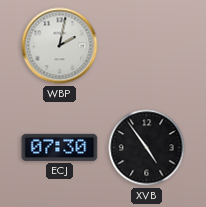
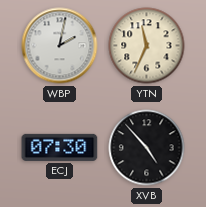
YTN: none -> 11:34 (147, 46)
XVB: 4:54 -> 4:53 (147, 148)
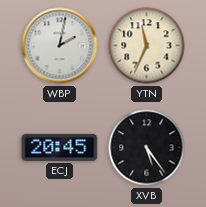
ECJ: 07:30 -> 20:45 (60, 147)
XVB: 4:53 -> 5:24 (147, 148)
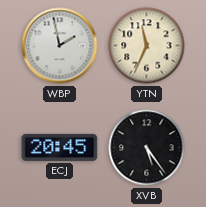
WBP: 2:02 -> 1:58 (60, 46)
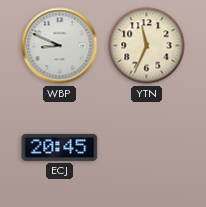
WBP: 1:58 -> 8:49 (60, 46)
XVB: 5:24 -> none (147, 148)
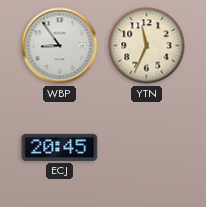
WBP: 8:49 -> 8:54 (60, 46)
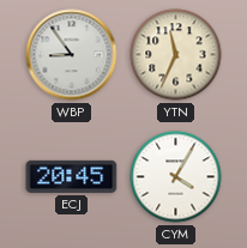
CYM: none -> 4:05 (176, 177)
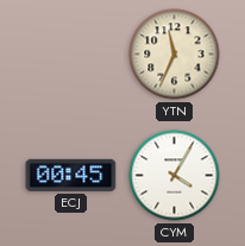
WBP: 8:54 -> none (72, 55)
ECJ: 20:45 -> 00:45 (71, 175)
